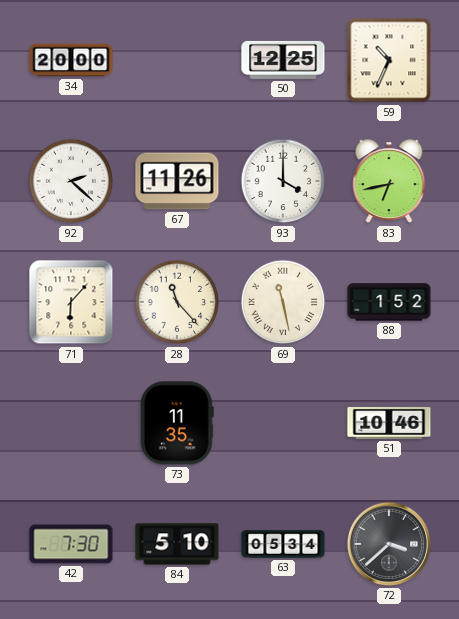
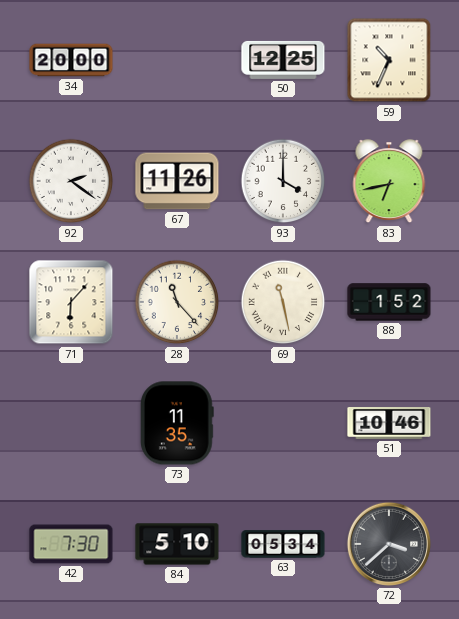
92: 2:22 -> 2:21 (71, 181)
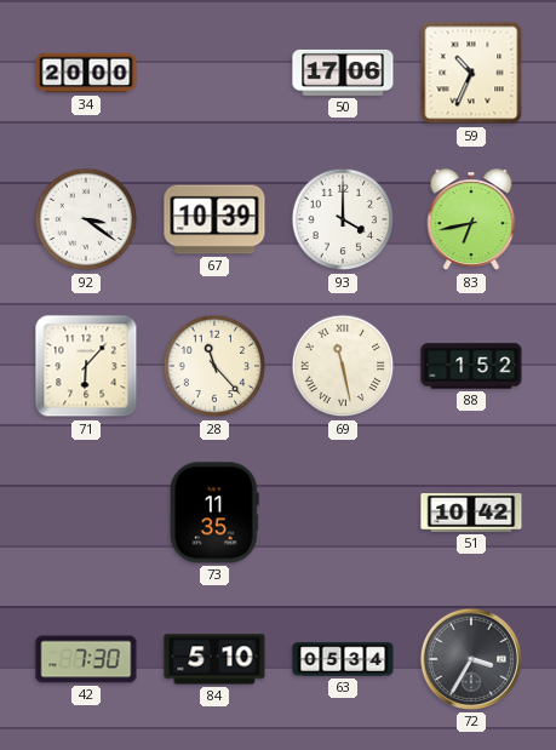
50: 12:25 -> 17:06 (343, 73)
92: 2:21 -> 3:21 (86, 219)
67: 11:26 -> 10:39 (214, 219)
51: 10:46 -> 10:42 (471, 514)
72: 3:38 -> 3:35 (471, 659)
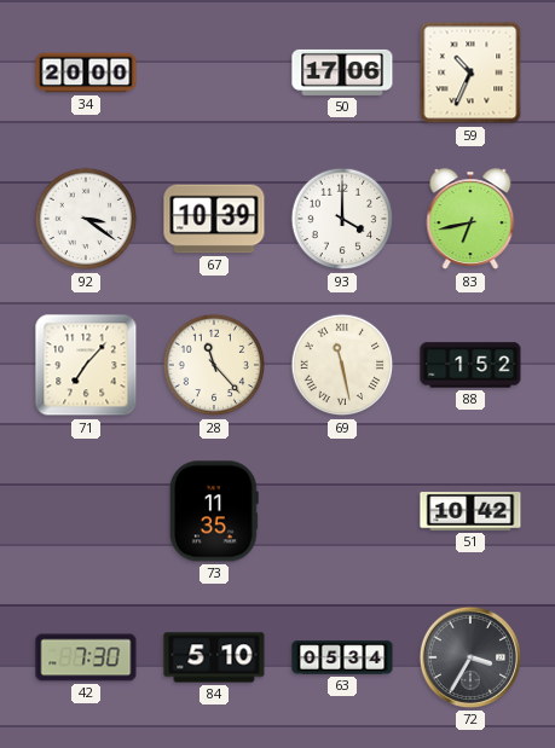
71: 6:07 -> 7:07 (86, 365)
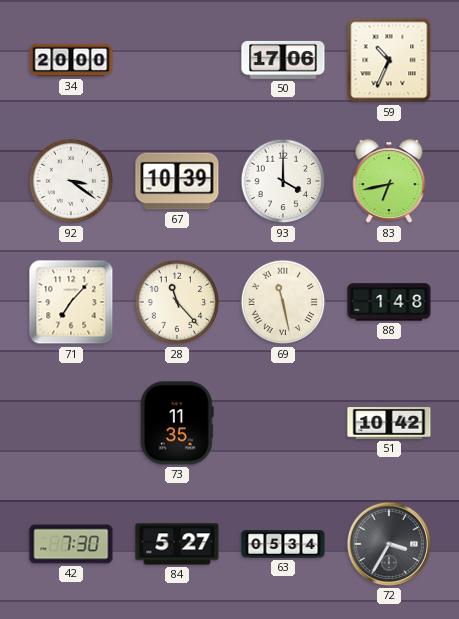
88: 1:52 -> 1:48 (389, 302)
84: 5:10 -> 5:27 (177, 544)
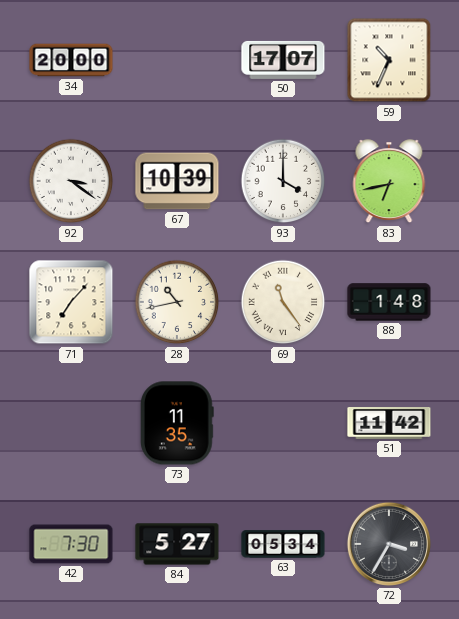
50: 17:06 -> 17:07 (283, 60)
28: 11:23 -> 10:43 (177, 302)
69: 11:28 -> 11:24 (283, 302)
51: 10:42 -> 11:42 (389, 424)
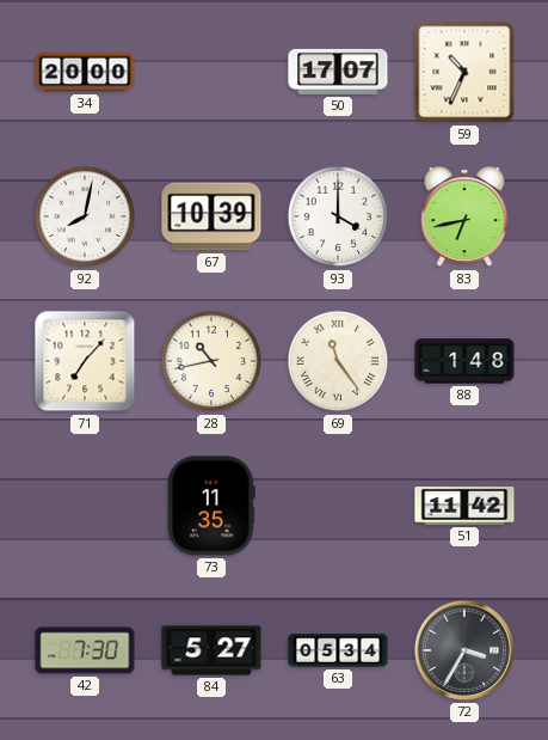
92: 3:21 -> 8:02 (85, 216)
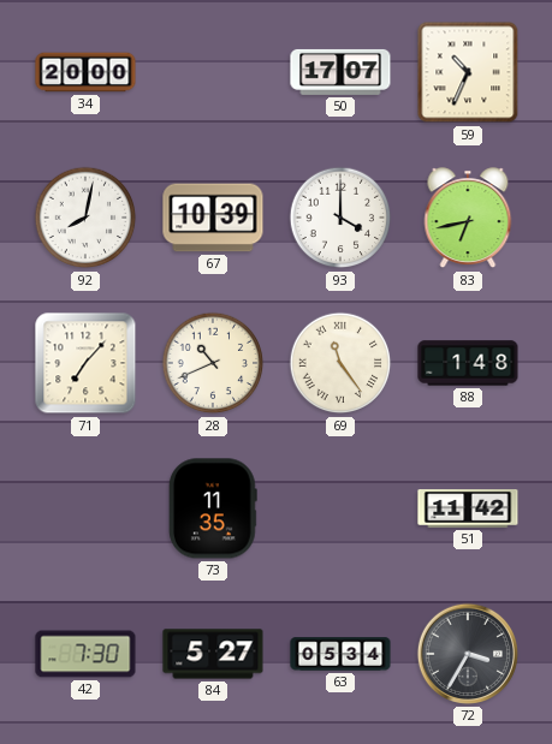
28: 10:43 -> 10:41 (213, 363)
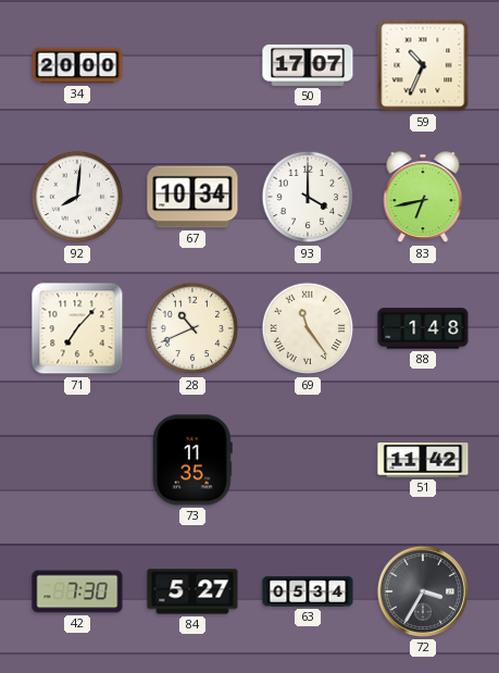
92: 8:02 -> 8:01 (77, 197)
67: 10:39 -> 10:34 (192, 197)
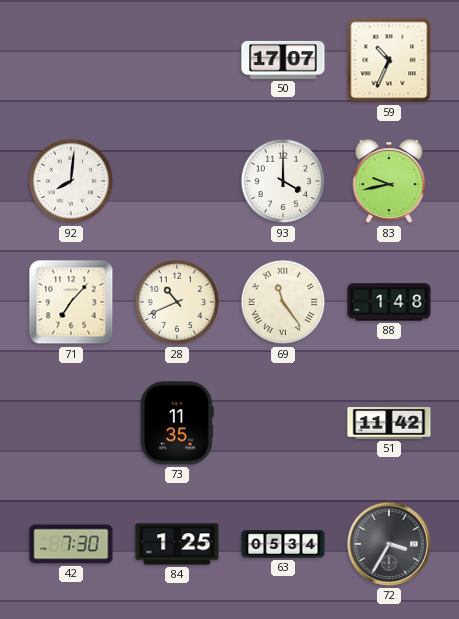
34: 20:00 -> none (77, 65)
67: 10:34 -> none (192, 197)
83: 6:43 -> 9:43 (389, 182)
84: 5:27 -> 1:25 (177, 544)
